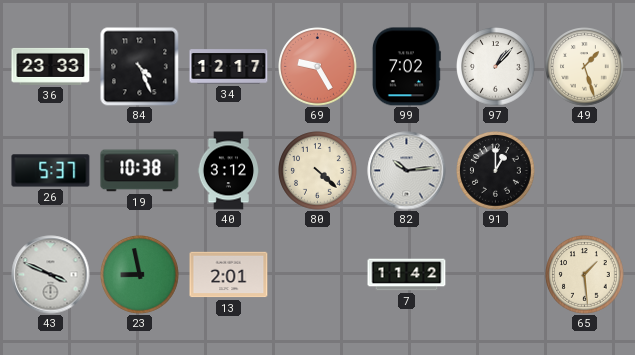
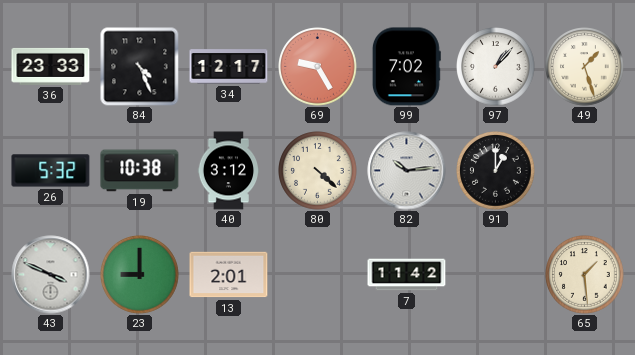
26: 5:37 -> 5:32 (51, 171)
23: 8:58 -> 9:00 (140, 275)
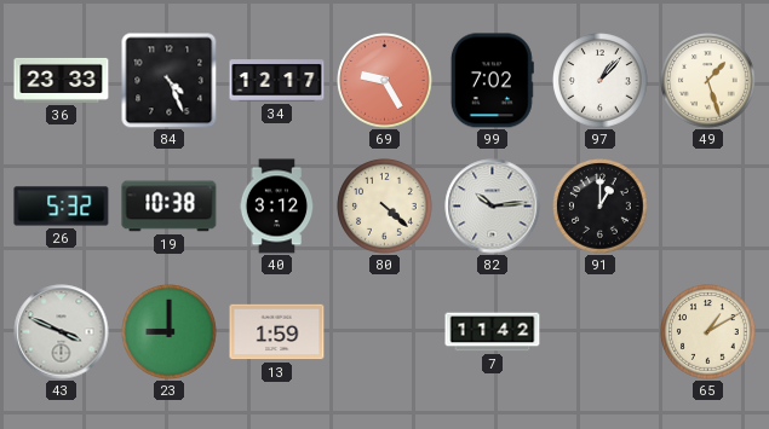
13: 2:01 -> 1:59 (277, 332)
65: 1:29 -> 1:10 (708, 332)
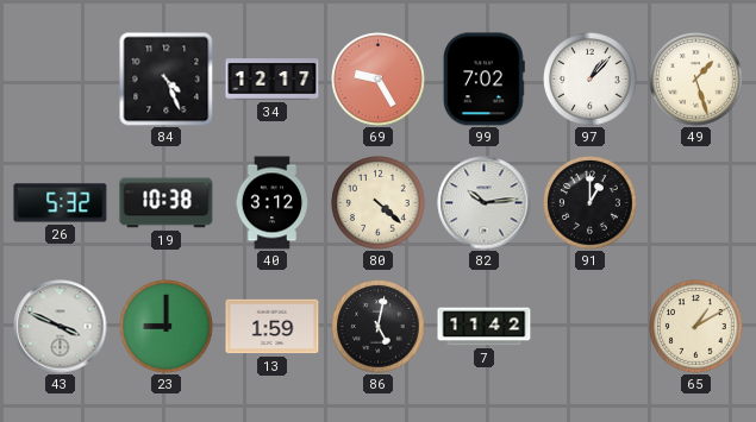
36: 23:33 -> none (62, 80)
86: none -> 5:02 (379, 327)
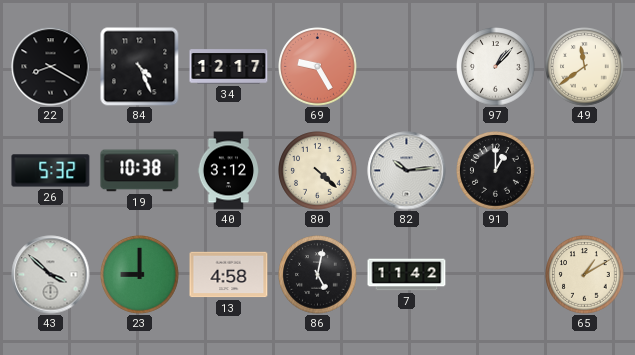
22: none -> 8:20 (51, 67)
99: 7:02 -> none (483, 80)
49: 1:27 -> 11:39 (585, 67)
43: 3:49 -> 3:52 (51, 275)
13: 1:59 -> 4:58 (229, 275)
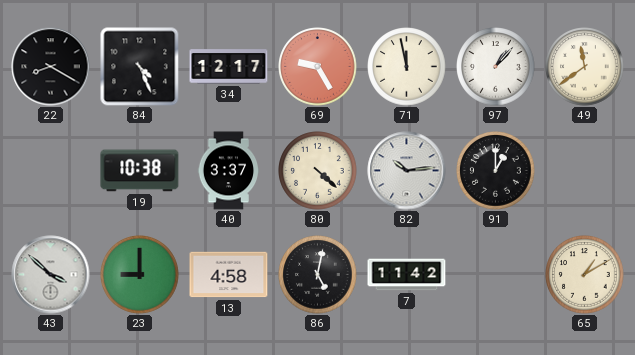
71: none -> 11:58 (407, 67)
26: 5:32 -> none (51, 171)
40: 3:12 -> 3:37 (228, 171)
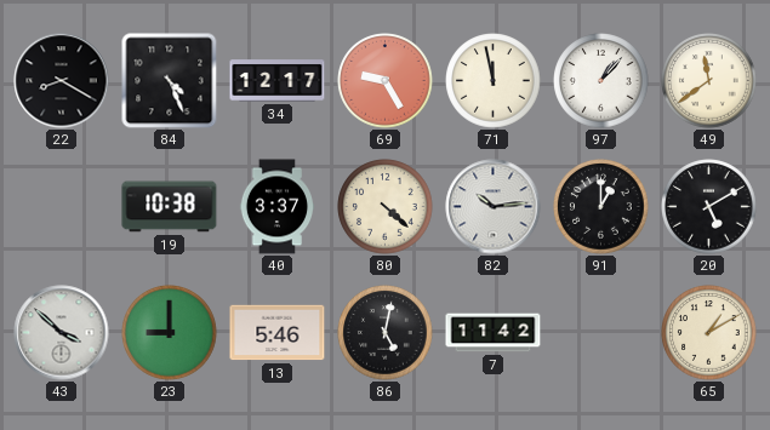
20: none -> 5:10 (709, 207)
13: 4:58 -> 5:46 (278, 333)
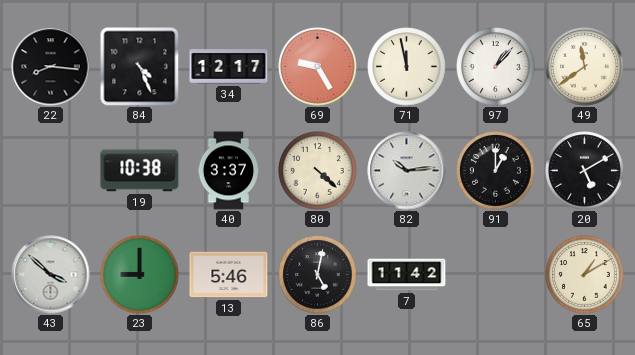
22: 8:20 -> 8:16 (51, 67)
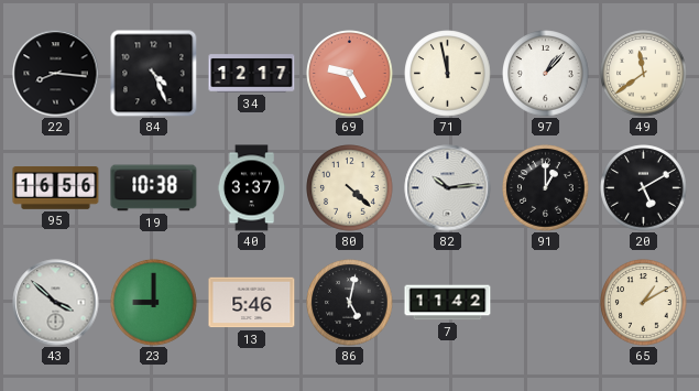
95: none -> 16:56 (56, 188)
